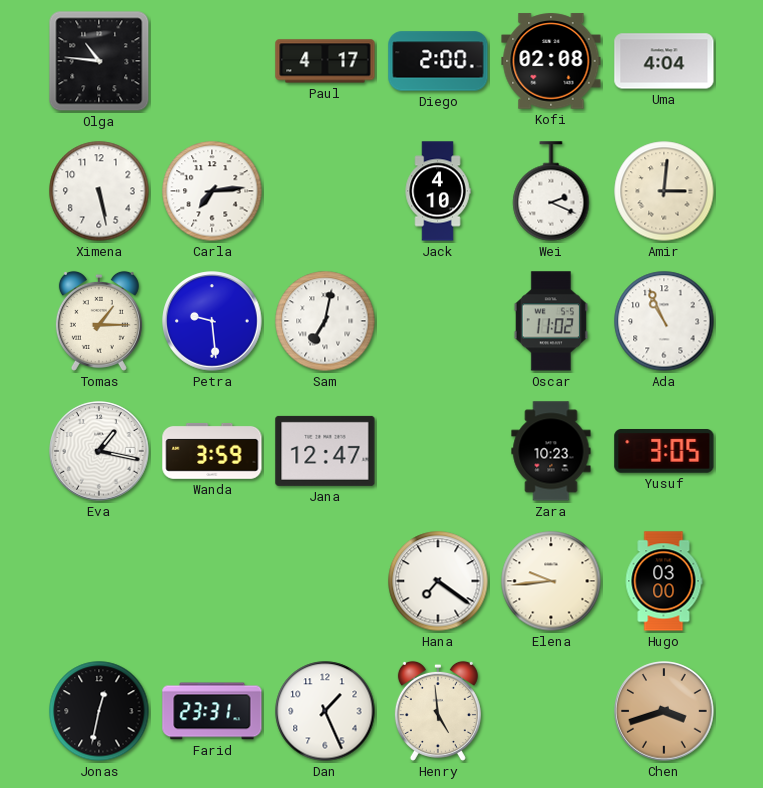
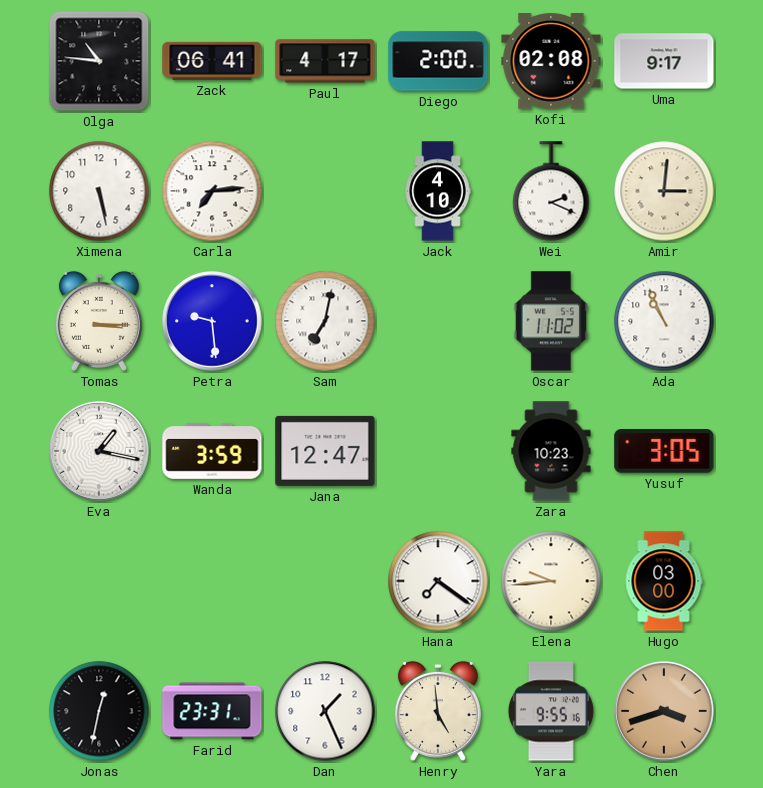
Zack: none -> 06:41 (212, 61)
Uma: 4:04 -> 9:17 (664, 61)
Tomas: 1:15 -> 3:15 (99, 321)
Yara: none -> 9:55 (551, 711)
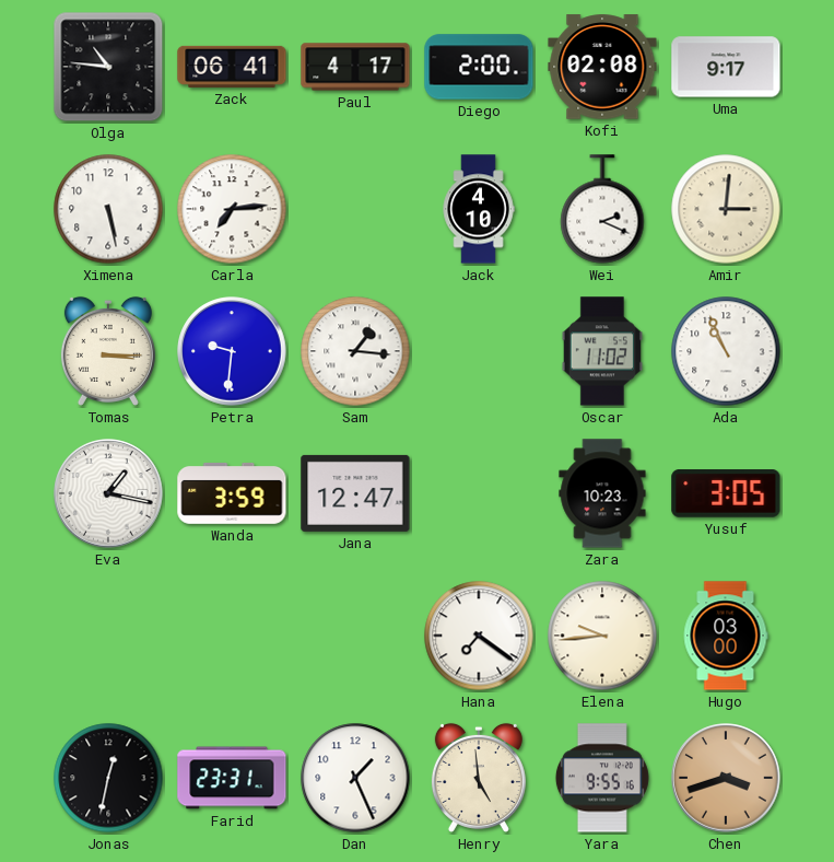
Petra: 9:29 -> 9:31 (232, 351)
Sam: 7:02 -> 1:16 (355, 351)
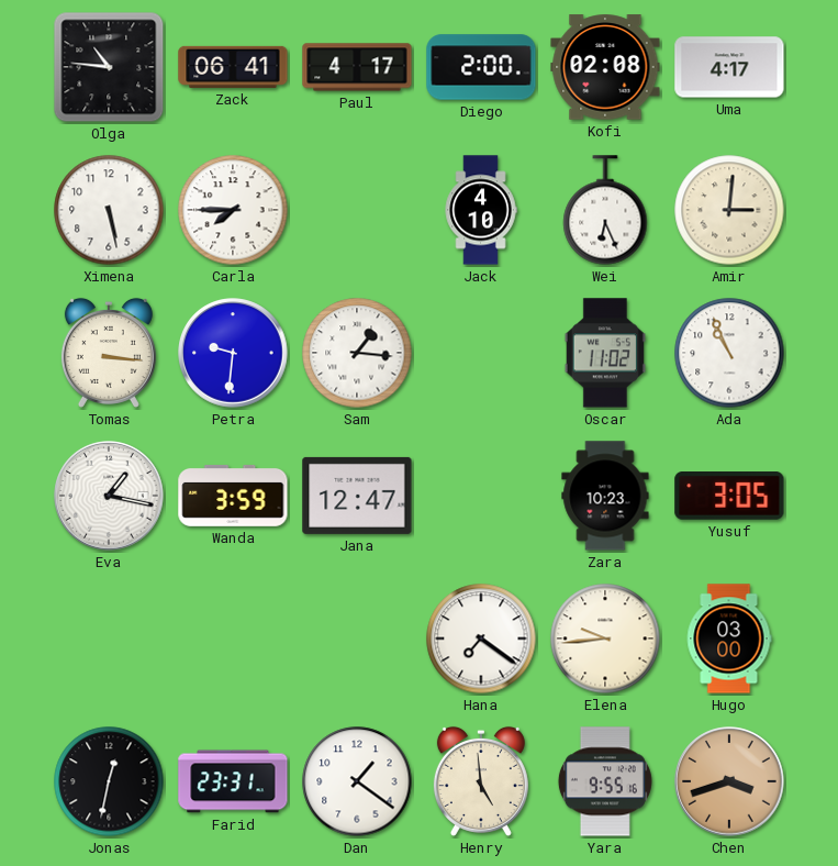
Uma: 9:17 -> 4:17 (729, 67)
Carla: 7:14 -> 7:45 (233, 210)
Wei: 2:19 -> 6:26 (605, 210)
Tomas: 3:15 -> 3:16 (109, 353)
Dan: 1:26 -> 1:21 (357, 781)
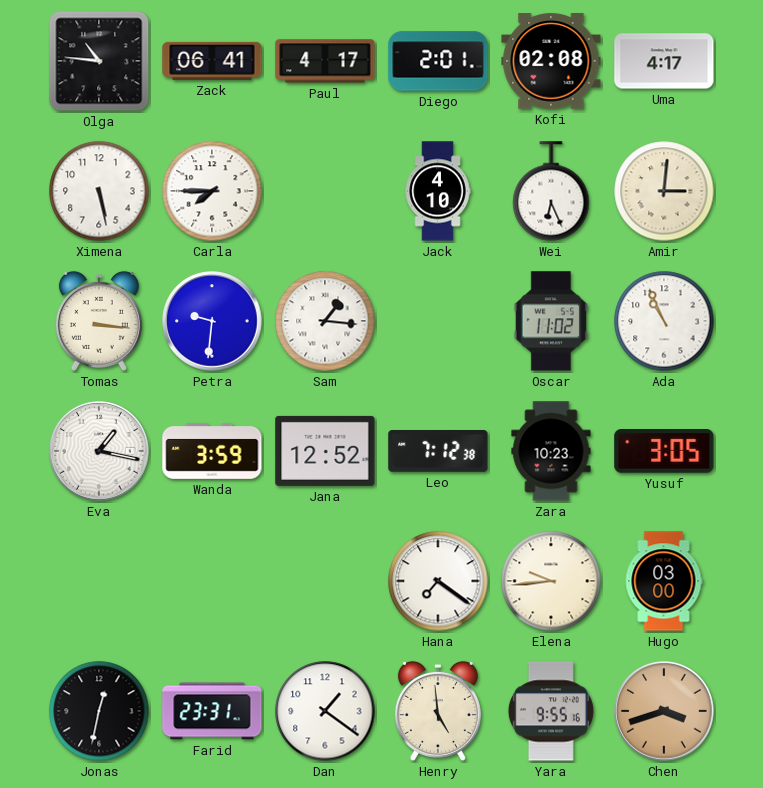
Diego: 2:00 -> 2:01 (438, 61)
Jana: 12:47 -> 12:52 (325, 451)
Leo: none -> 7:12 (438, 452)
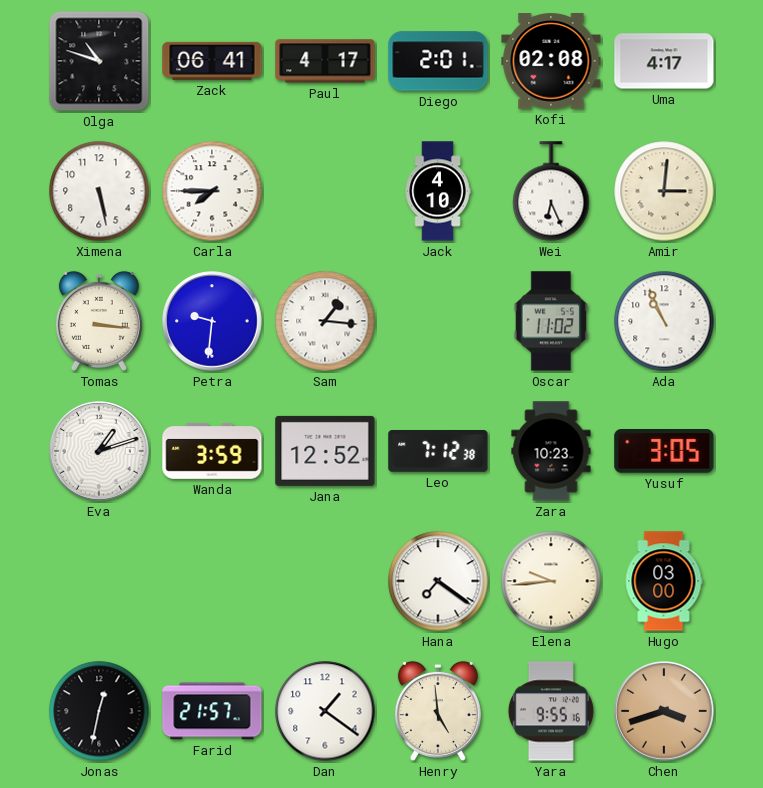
Olga: 10:46 -> 10:48 (99, 61)
Eva: 1:17 -> 1:12 (99, 451)
Farid: 23:31 -> 21:57 (212, 711)
